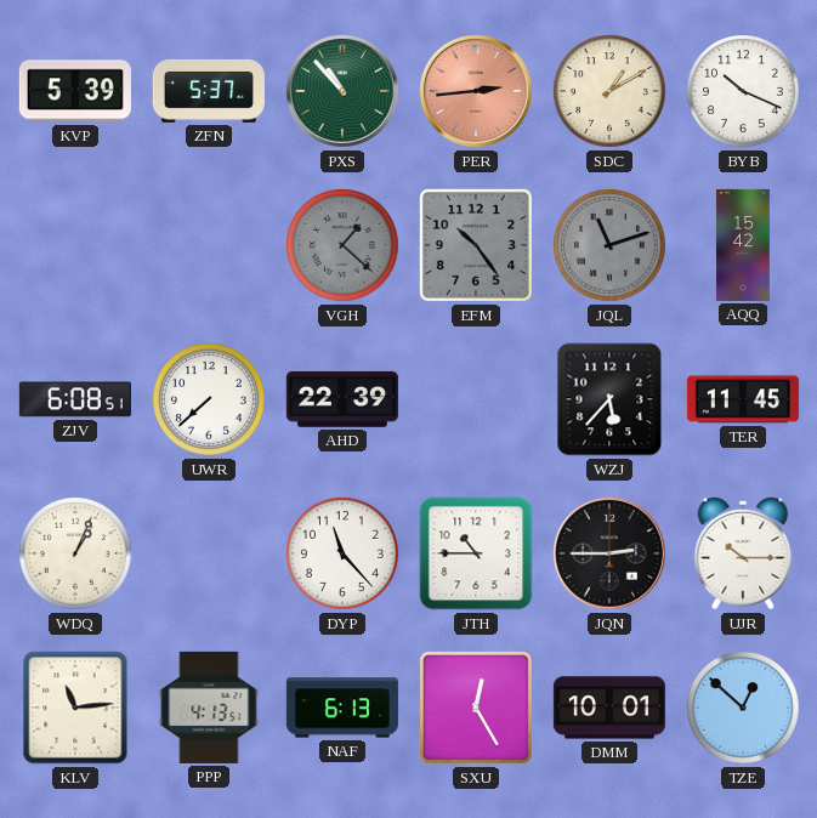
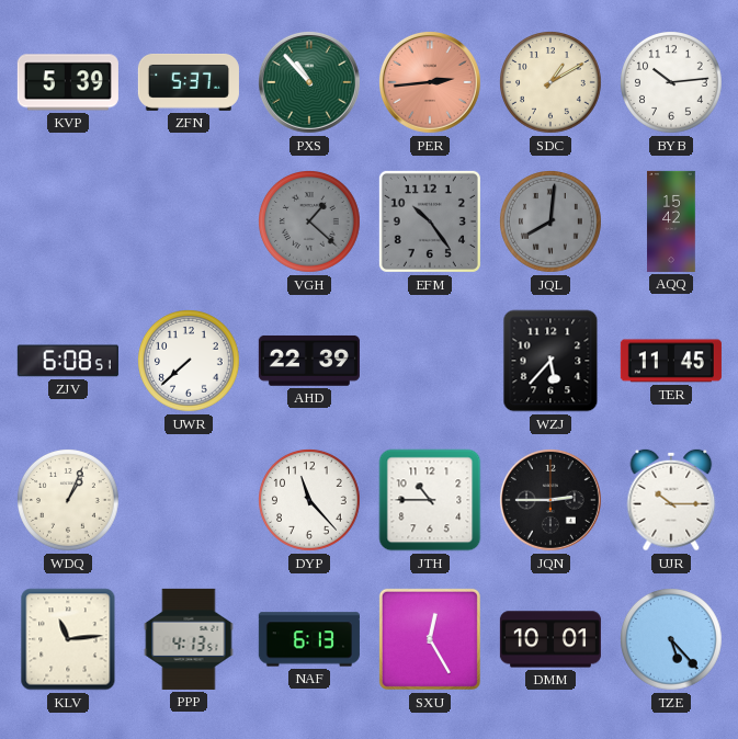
BYB: 10:19 -> 10:14 (672, 83)
JQL: 11:12 -> 8:01 (552, 223)
TZE: 12:52 -> 5:23 (672, 640)
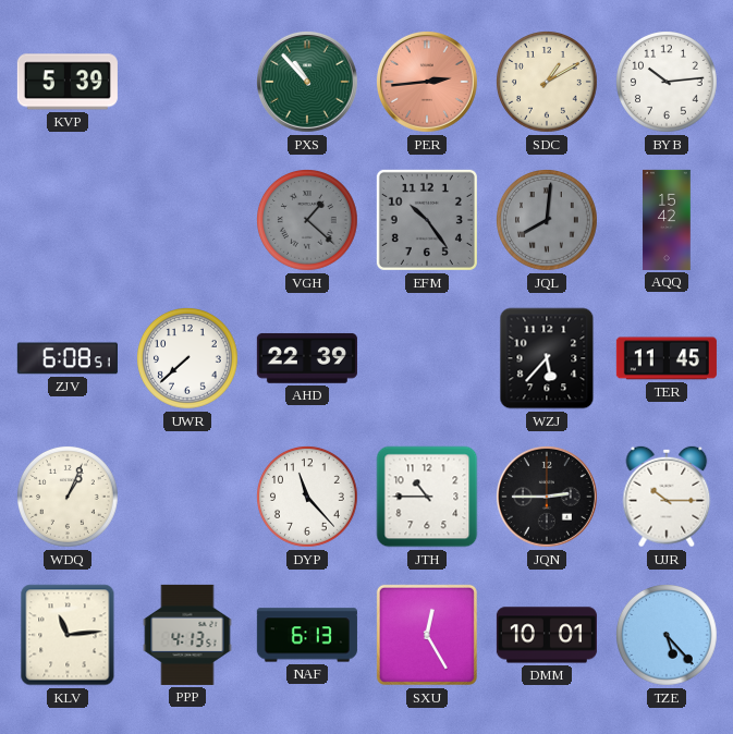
ZFN: 5:37 -> none (189, 82)
